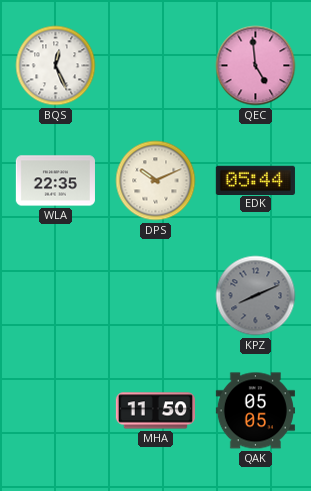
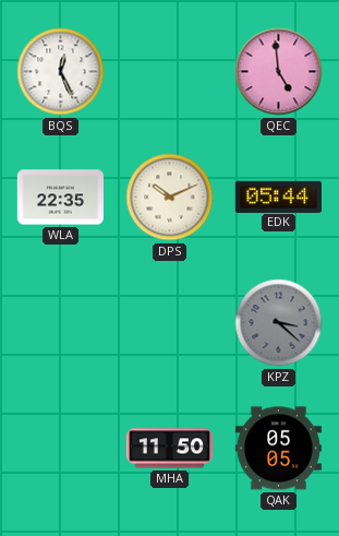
KPZ: 8:11 -> 3:22 (279, 323)
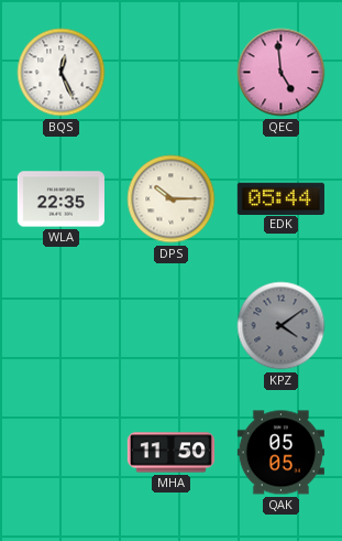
DPS: 10:11 -> 10:15 (172, 199)
KPZ: 3:22 -> 4:09 (282, 326)
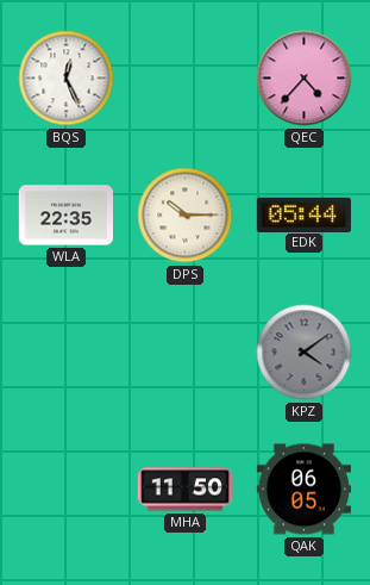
QEC: 4:59 -> 4:37 (305, 79)
QAK: 05:05 -> 06:05 (303, 490)
